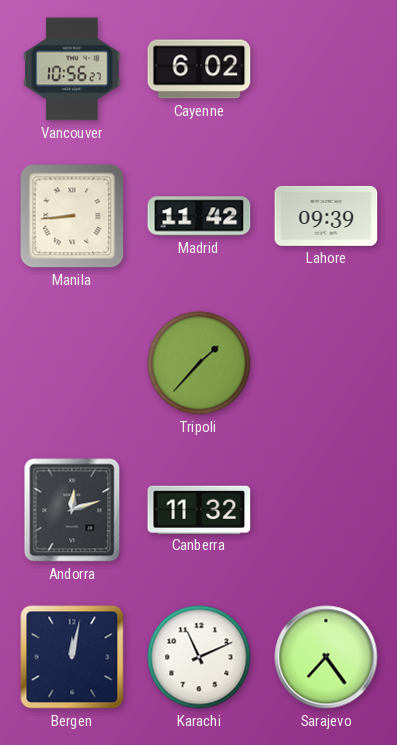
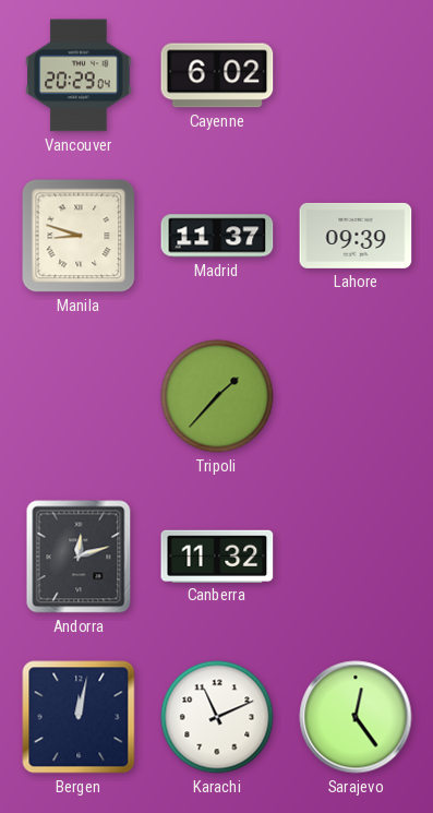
Vancouver: 10:56 -> 20:29 (79, 75)
Manila: 8:44 -> 8:48 (79, 236)
Madrid: 11:42 -> 11:37 (217, 236)
Sarajevo: 7:24 -> 12:24 (356, 717)
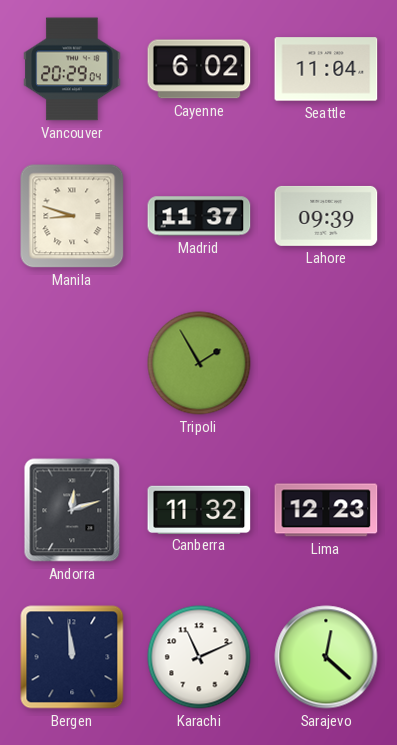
Seattle: none -> 11:04 (326, 69)
Tripoli: 1:37 -> 1:55 (199, 363)
Lima: none -> 12:23 (326, 510)
Bergen: 12:02 -> 11:59 (72, 657)
Sarajevo: 12:24 -> 12:22 (326, 657)
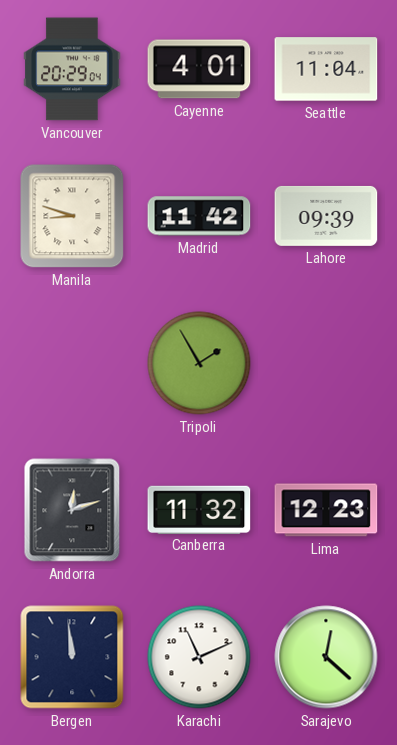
Cayenne: 6:02 -> 4:01 (199, 69)
Madrid: 11:37 -> 11:42 (199, 216)
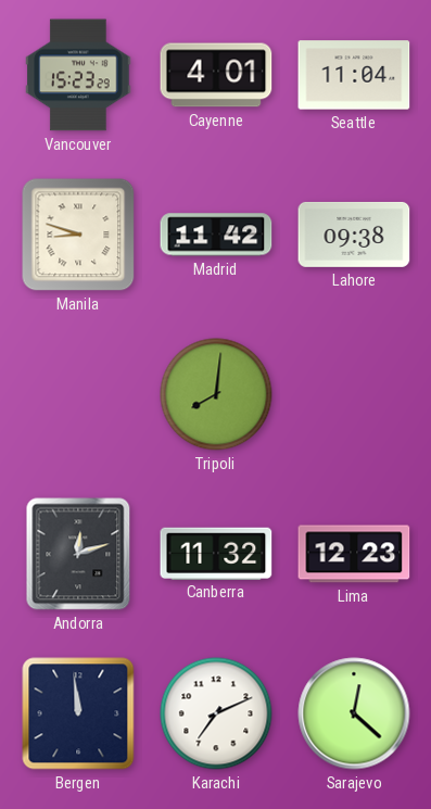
Vancouver: 20:29 -> 15:23 (78, 75)
Lahore: 09:39 -> 09:38 (354, 235)
Tripoli: 1:55 -> 8:01 (216, 394)
Karachi: 11:11 -> 7:11 (216, 713)
